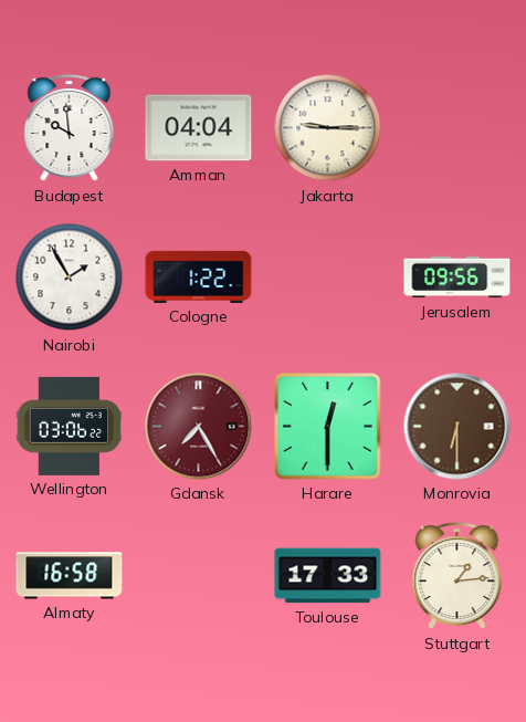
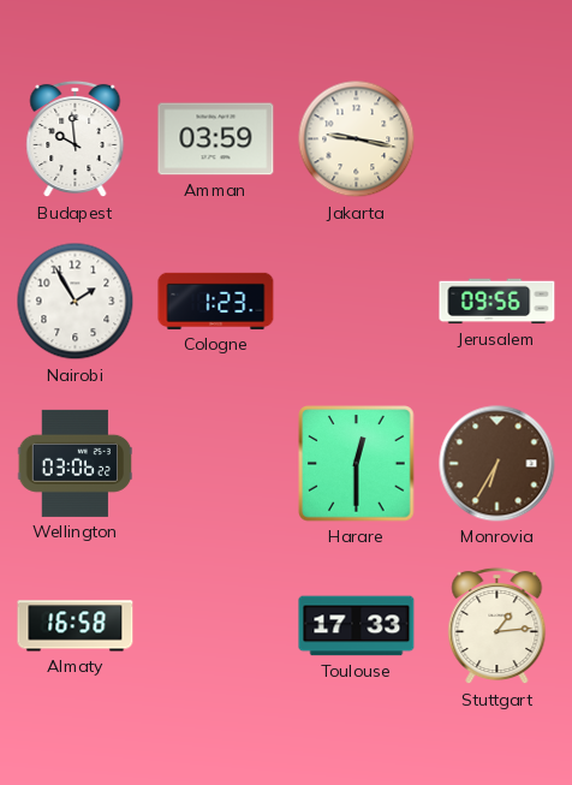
Amman: 04:04 -> 03:59 (216, 139)
Jakarta: 9:15 -> 9:17 (357, 139)
Cologne: 1:22 -> 1:23 (216, 301)
Gdansk: 7:25 -> none (199, 427)
Monrovia: 6:30 -> 6:35 (497, 464)
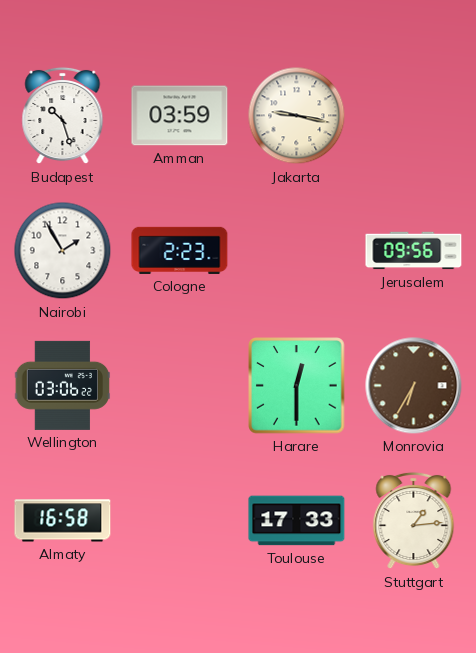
Budapest: 9:59 -> 10:27 (63, 116)
Cologne: 1:23 -> 2:23 (180, 250)
